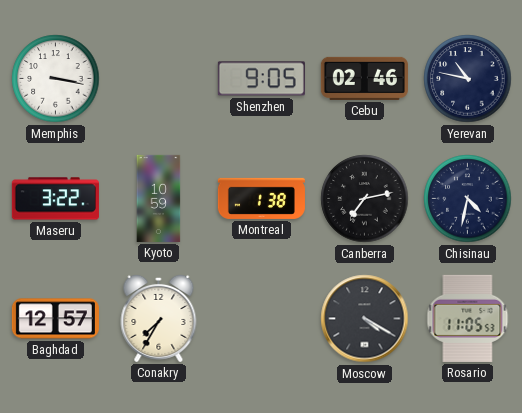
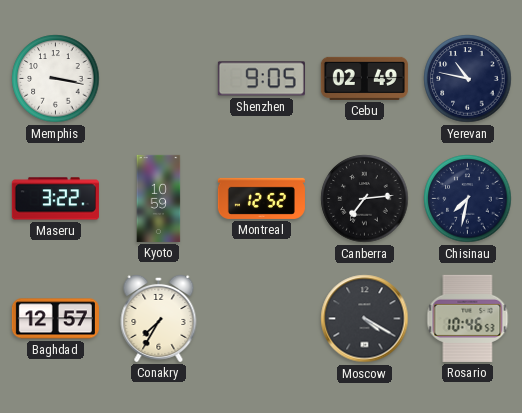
Cebu: 02:46 -> 02:49 (364, 78)
Montreal: 1:38 -> 12:52 (261, 198)
Canberra: 7:13 -> 7:14 (365, 199)
Chisinau: 4:32 -> 7:32 (468, 199)
Rosario: 11:05 -> 10:46 (468, 318)
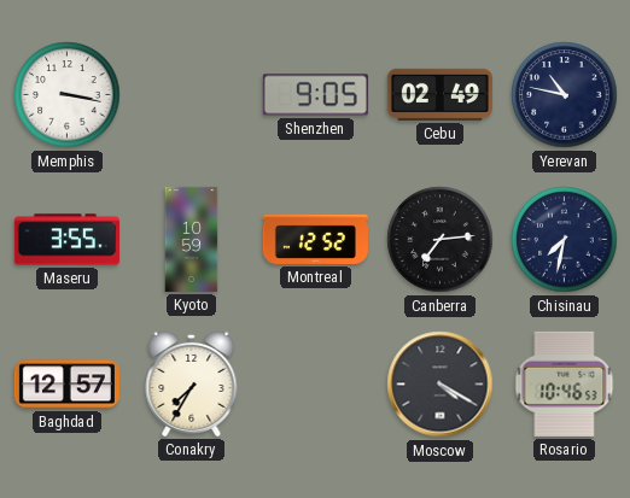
Maseru: 3:22 -> 3:55 (66, 240)
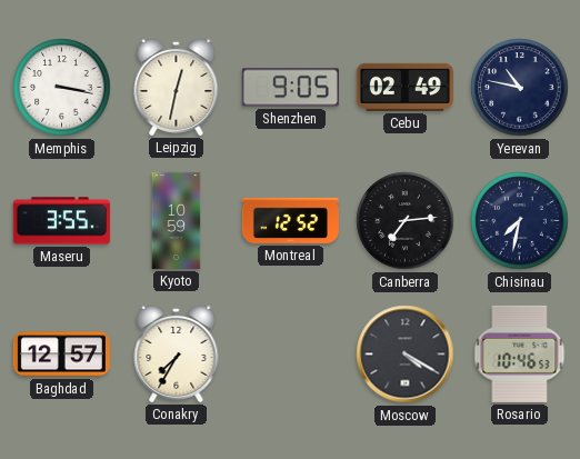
Leipzig: none -> 12:32 (177, 87)
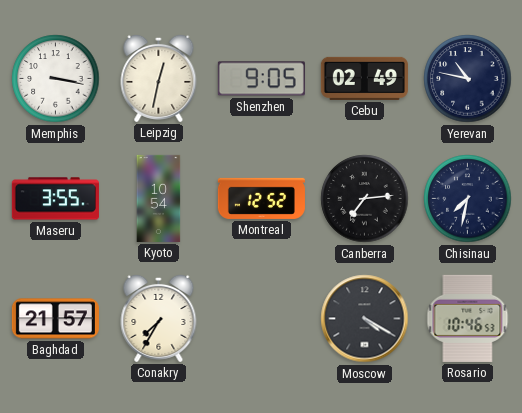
Kyoto: 10:59 -> 10:54 (159, 198)
Baghdad: 12:57 -> 21:57 (55, 319)
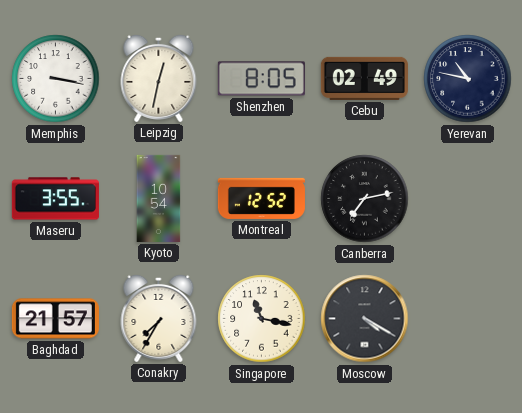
Shenzhen: 9:05 -> 8:05 (261, 79)
Canberra: 7:14 -> 7:13 (365, 199)
Chisinau: 7:32 -> none (468, 199)
Singapore: none -> 11:17 (262, 319)
Rosario: 10:46 -> none (468, 318)
